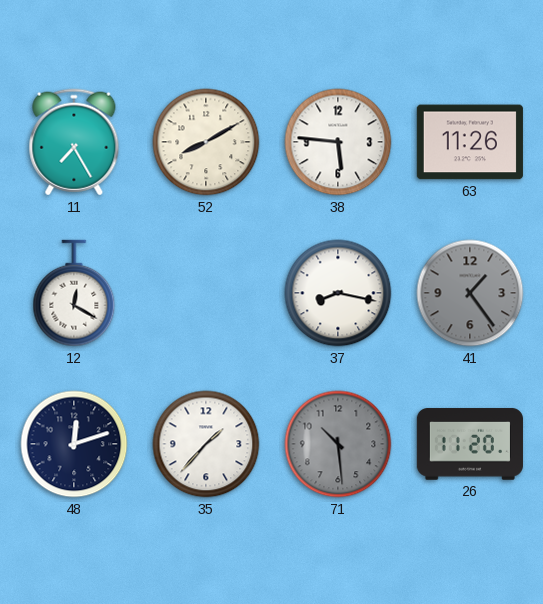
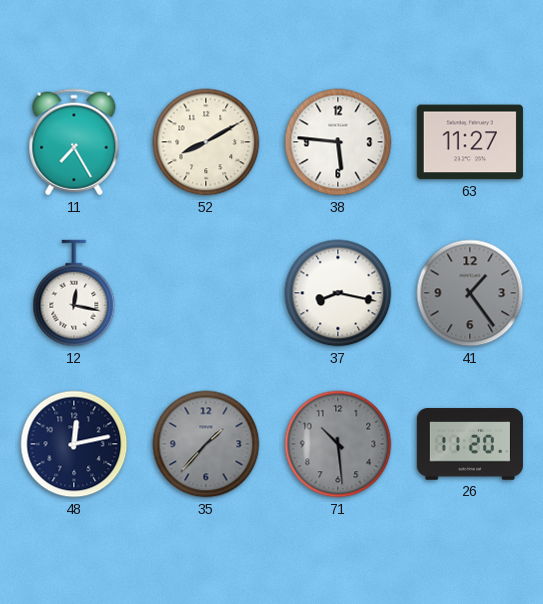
63: 11:26 -> 11:27 (470, 142)
12: 12:20 -> 12:17 (74, 293)
48: 12:12 -> 12:13 (74, 444)
35 dial: white -> grey (206, 444)
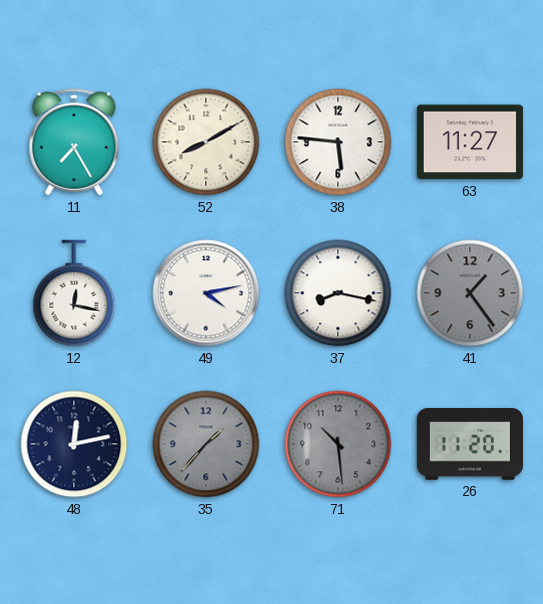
49: none -> 4:13 (206, 293)
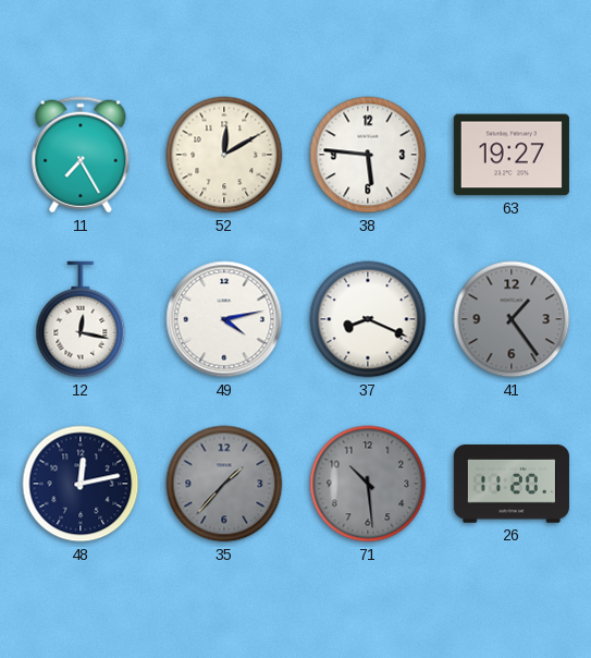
52: 8:10 -> 12:10 (224, 155)
63: 11:27 -> 19:27 (512, 155)
37: 8:17 -> 8:19 (368, 319)
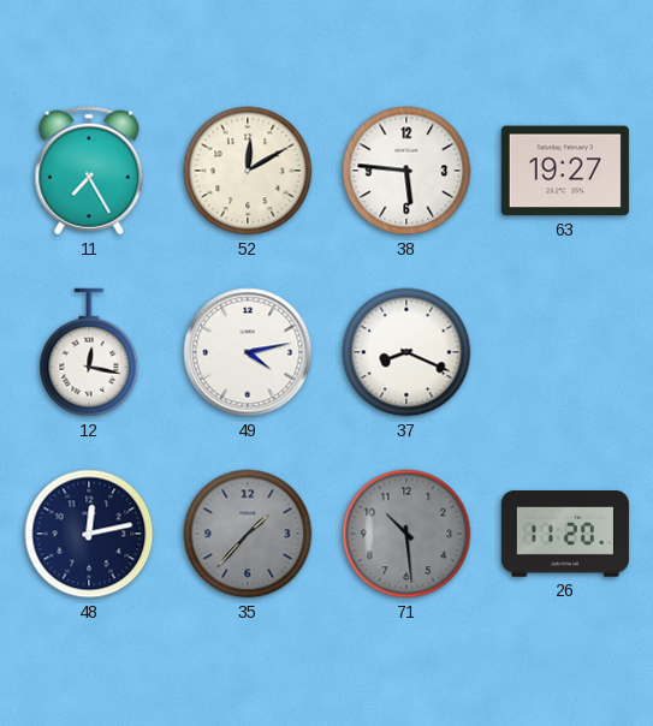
41: 1:24 -> none (512, 319)
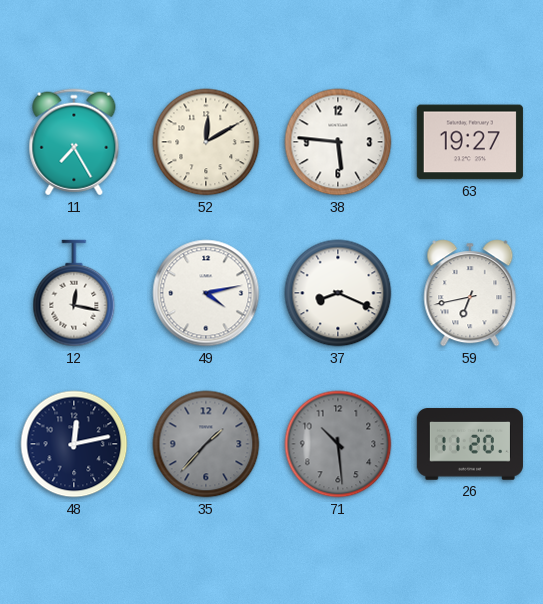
59: none -> 6:43 (470, 293)
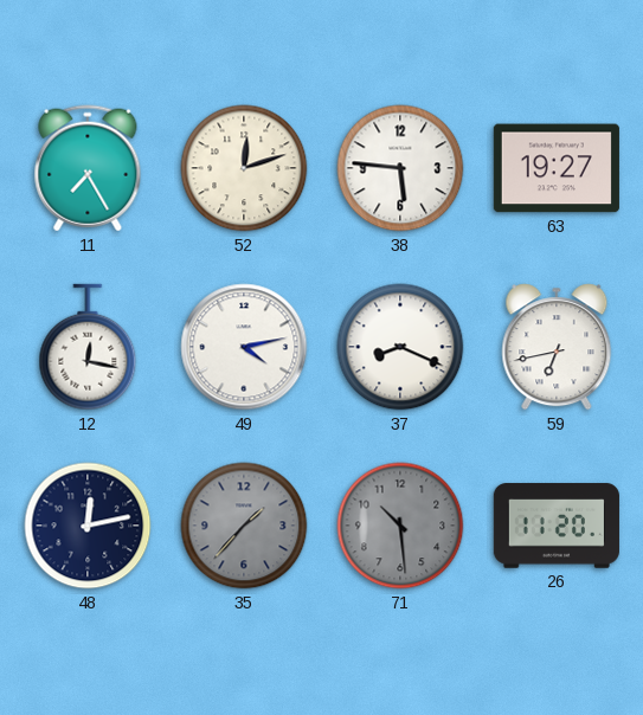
52: 12:10 -> 12:12 (244, 168)
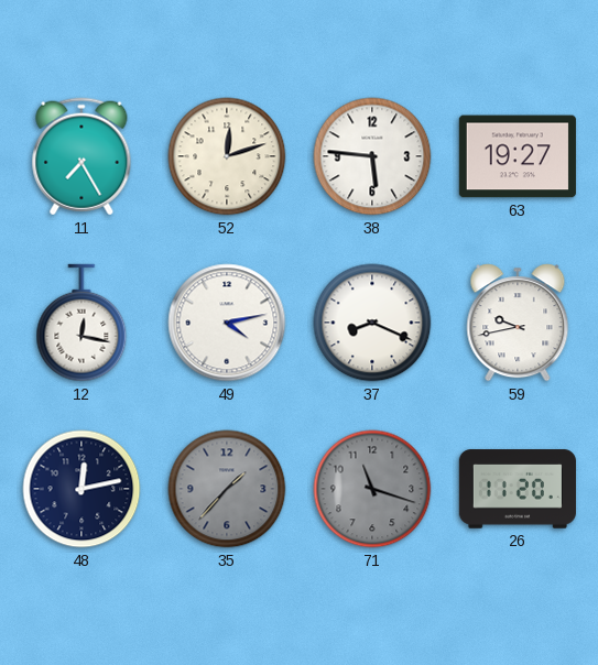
59: 6:43 -> 9:43 (518, 323)
71: 10:29 -> 11:18 (372, 489)
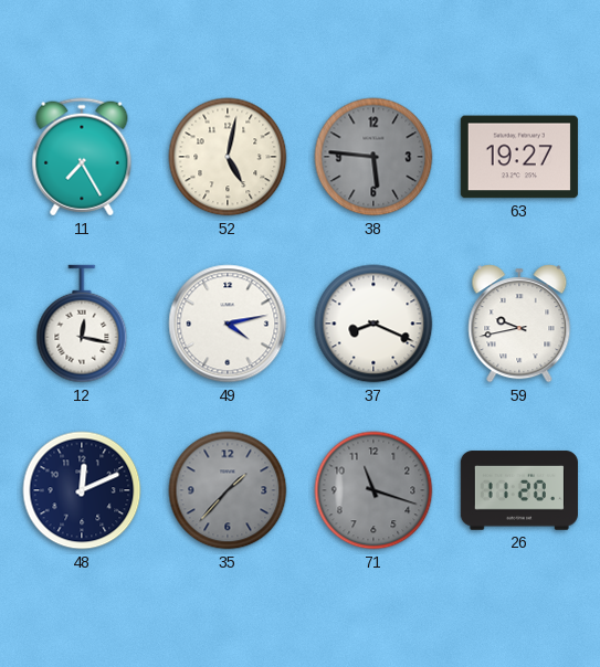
52: 12:12 -> 5:02 (228, 157)
38 dial: white -> grey (373, 157)
48: 12:13 -> 12:11 (82, 490)
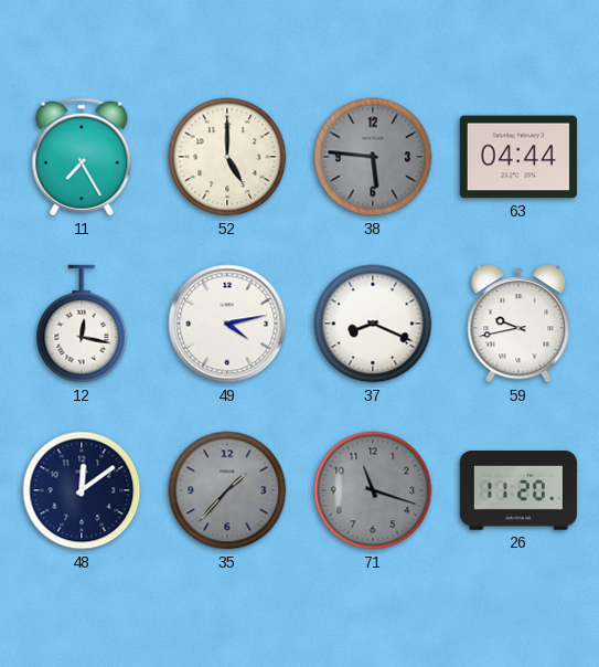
52: 5:02 -> 5:00 (227, 157)
63: 19:27 -> 04:44 (518, 157)
48: 12:11 -> 12:09 (82, 490)
